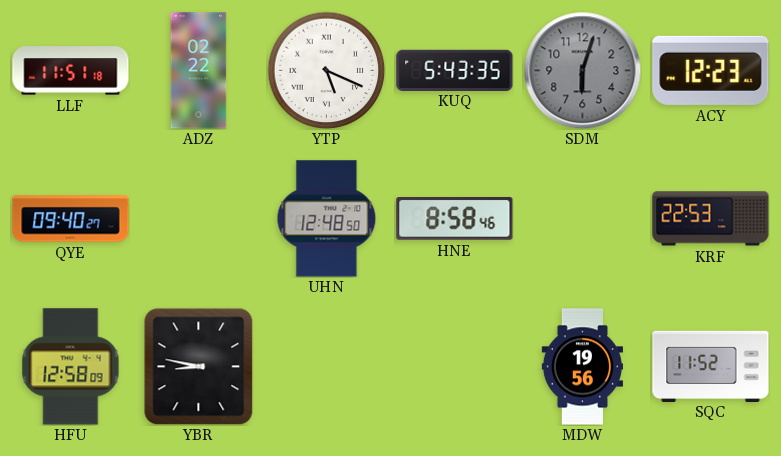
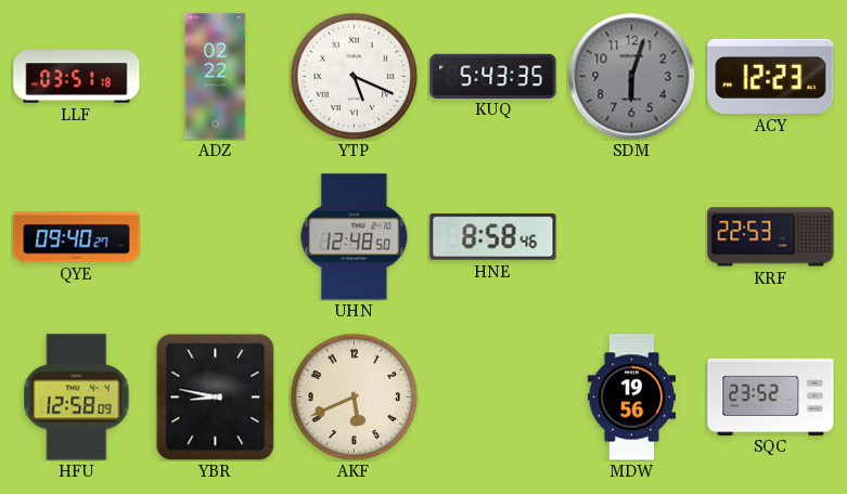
LLF: 11:51 -> 03:51 (77, 77)
AKF: none -> 5:41 (354, 396)
SQC: 11:52 -> 23:52 (771, 396)
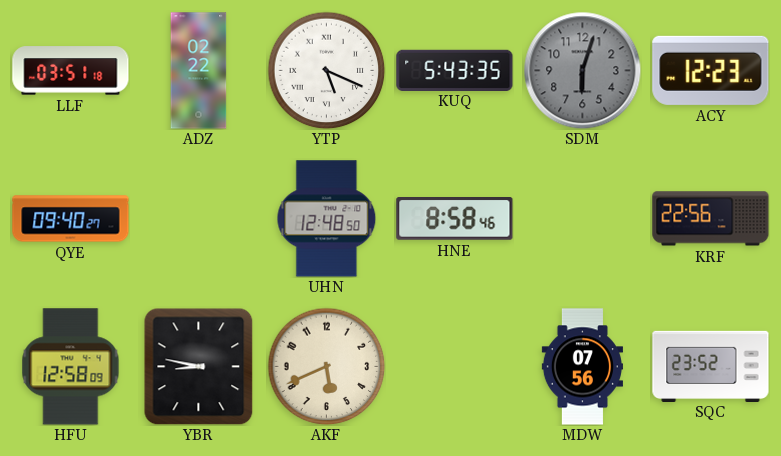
KRF: 22:53 -> 22:56 (711, 219)
MDW: 19:56 -> 07:56 (582, 367)
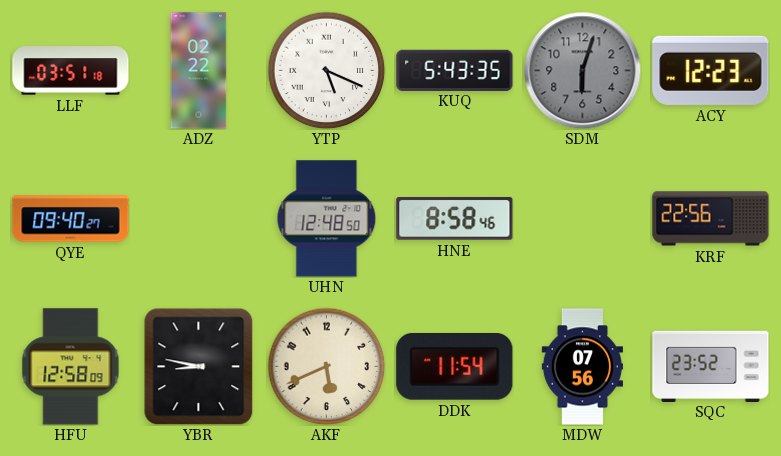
DDK: none -> 11:54 (455, 366)
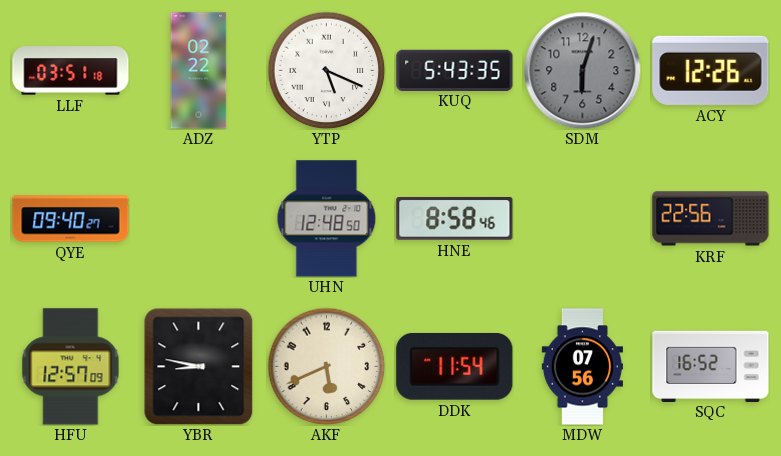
ACY: 12:23 -> 12:26 (711, 70)
HFU: 12:58 -> 12:57 (71, 367)
SQC: 23:52 -> 16:52 (711, 366)
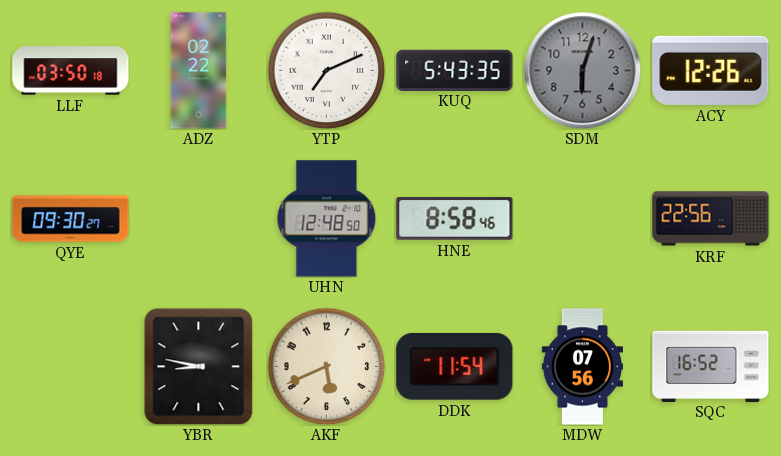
LLF: 03:51 -> 03:50 (71, 71)
YTP: 5:19 -> 7:11 (326, 70)
QYE: 09:40 -> 09:30 (71, 219)
HFU: 12:57 -> none (71, 367)
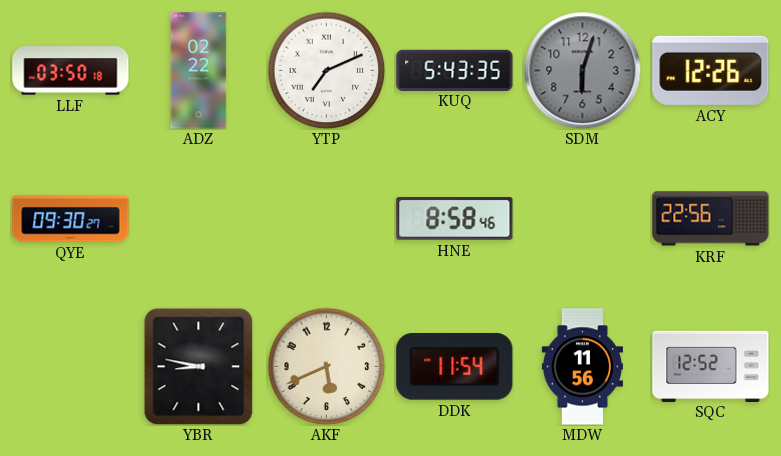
UHN: 12:48 -> none (327, 219)
MDW: 07:56 -> 11:56 (582, 367)
SQC: 16:52 -> 12:52 (711, 366)
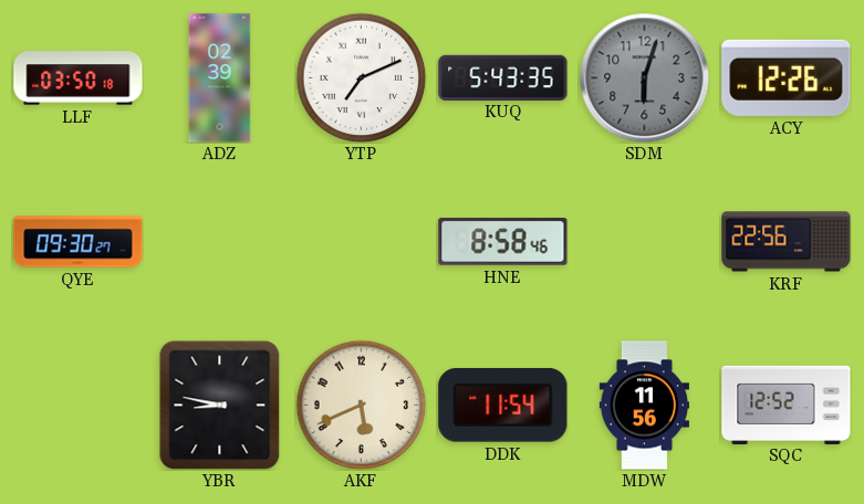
ADZ: 02:22 -> 02:39 (220, 78)
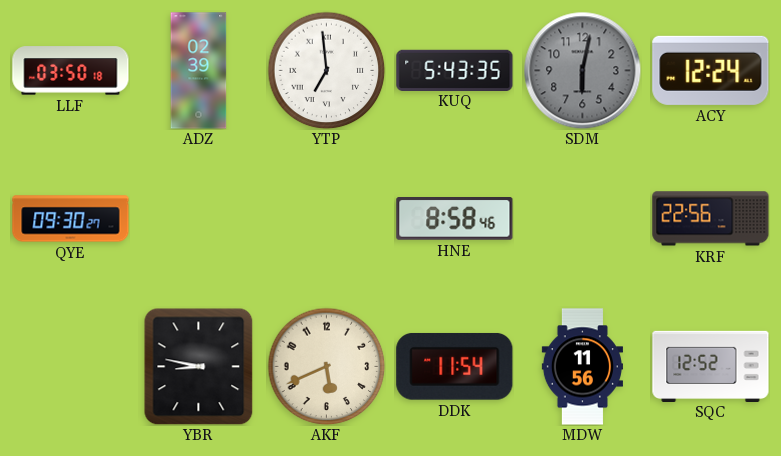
YTP: 7:11 -> 6:59 (326, 70)
SDM: 6:03 -> 6:02 (582, 70)
ACY: 12:26 -> 12:24 (711, 70)
